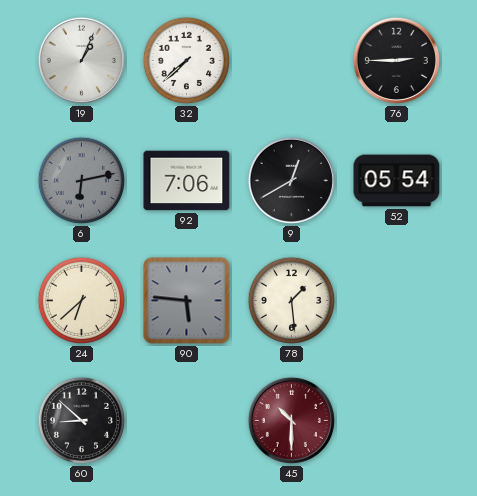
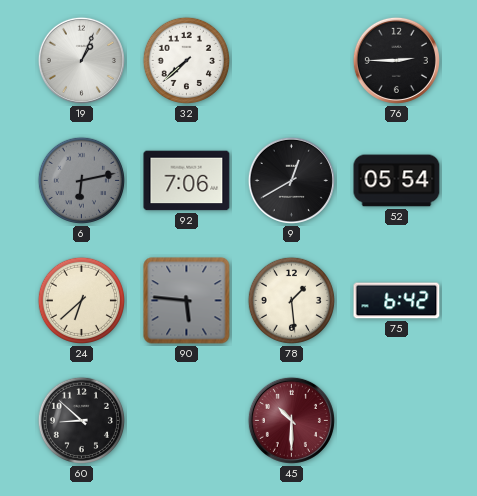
75: none -> 6:42 (397, 301)
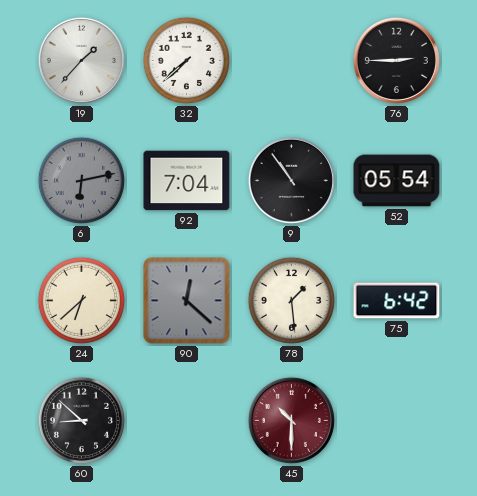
19: 1:04 -> 1:37 (81, 60)
92: 7:06 -> 7:04 (187, 181)
9: 12:40 -> 10:54 (291, 180)
90: 5:46 -> 12:22 (187, 301)
